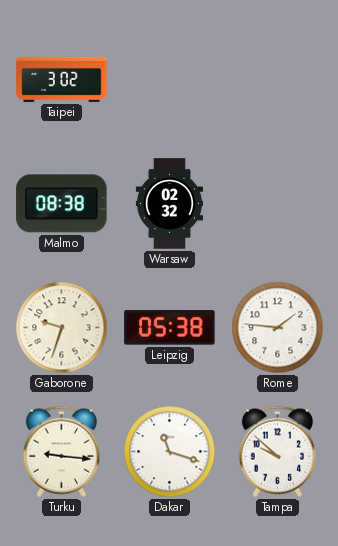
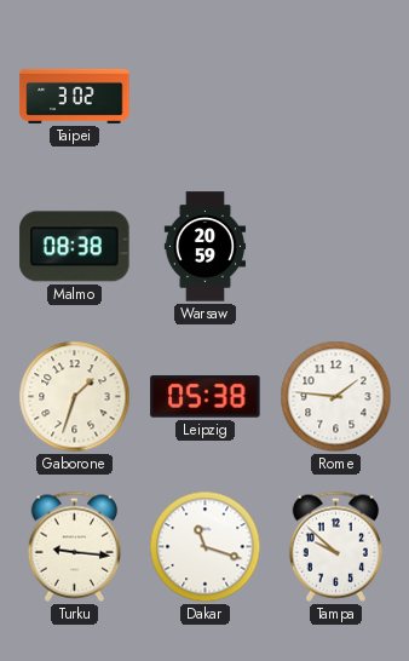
Warsaw: 02:32 -> 20:59 (204, 247)
Gaborone: 9:33 -> 1:33 (75, 397)
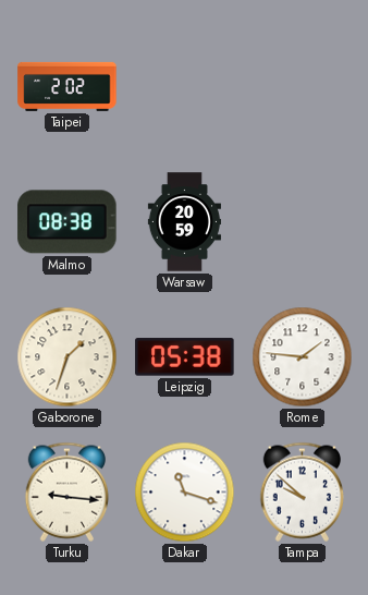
Taipei: 3:02 -> 2:02 (68, 86)
